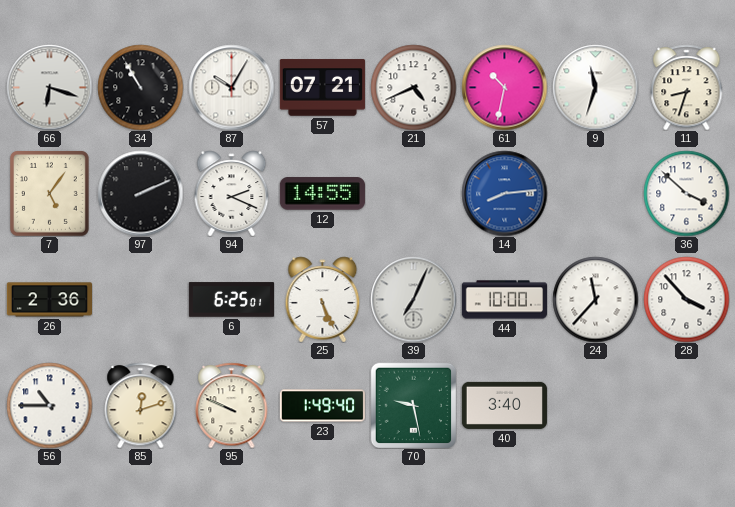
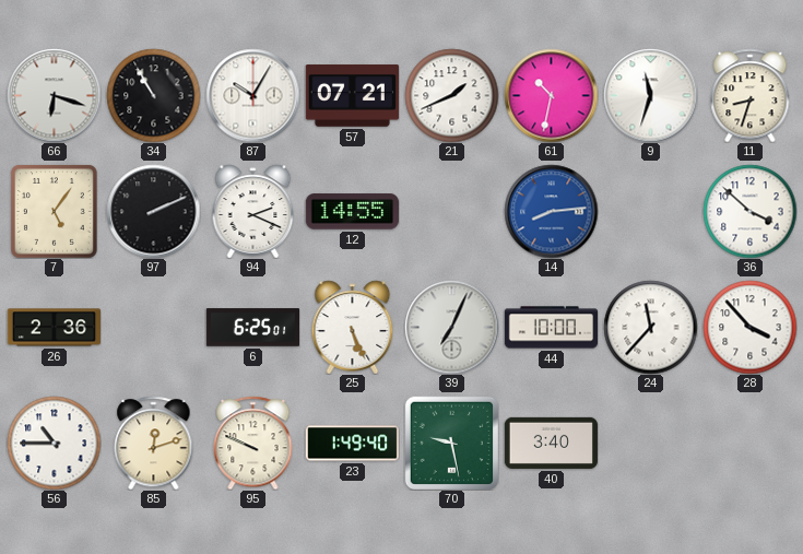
21: 4:41 -> 1:41 (451, 95)
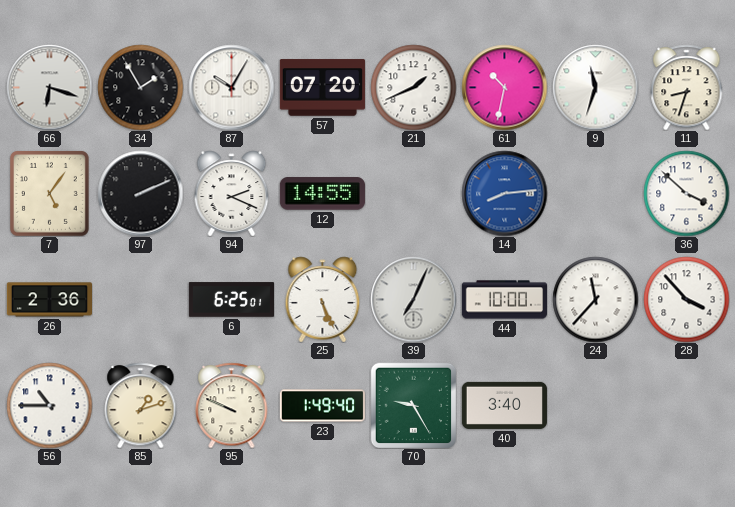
34: 10:55 -> 1:55 (140, 87)
57: 07:21 -> 07:20 (322, 88)
85: 12:12 -> 1:12 (141, 405)
70: 9:28 -> 9:25 (413, 405)
